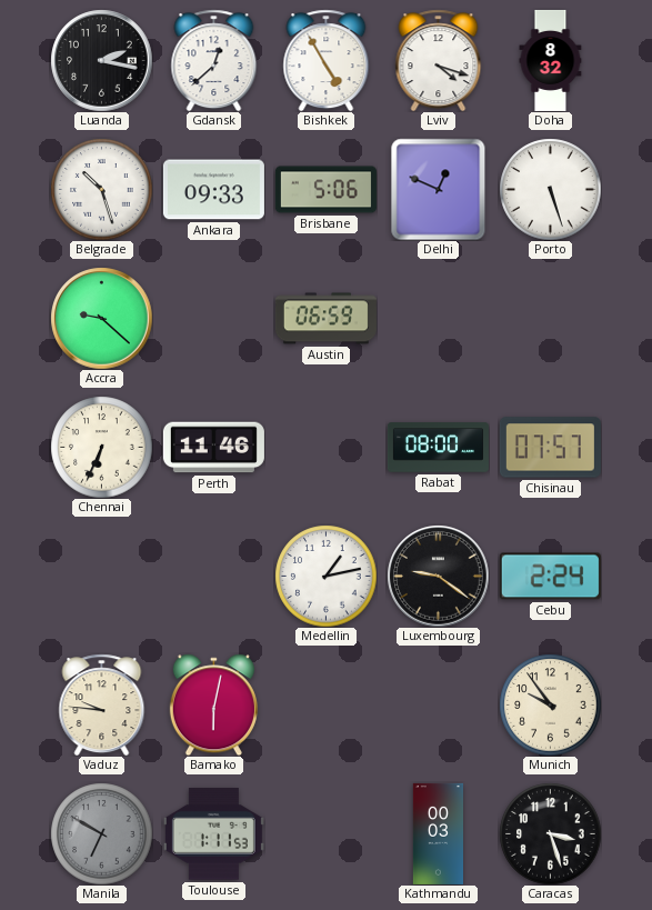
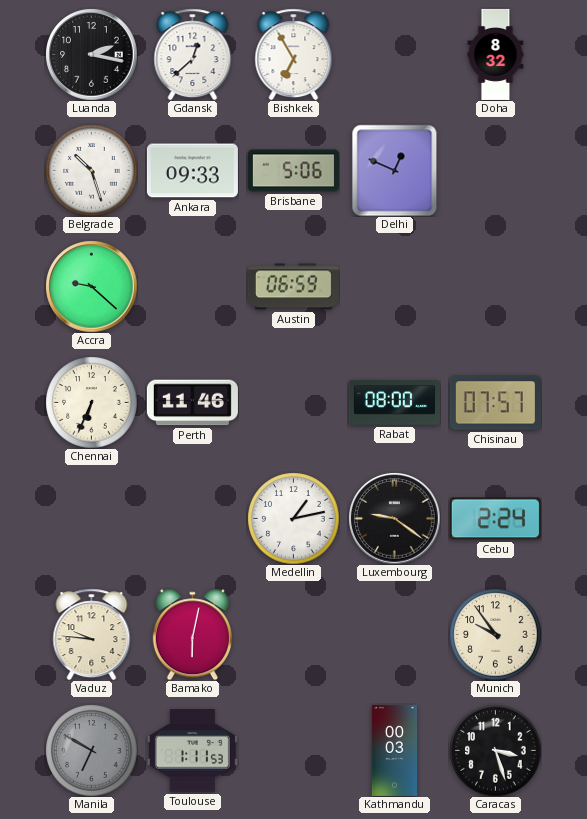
Bishkek: 4:55 -> 6:55 (294, 54)
Lviv: 4:18 -> none (439, 60)
Porto: 5:27 -> none (550, 189)
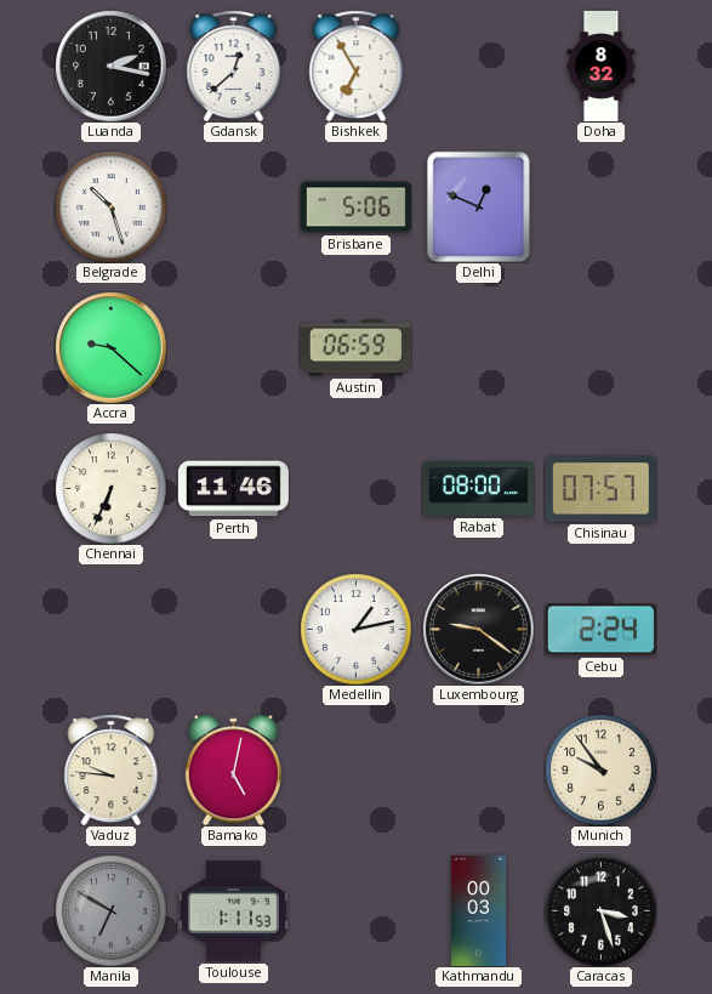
Ankara: 09:33 -> none (192, 171)
Bamako: 6:02 -> 5:02 (233, 769)
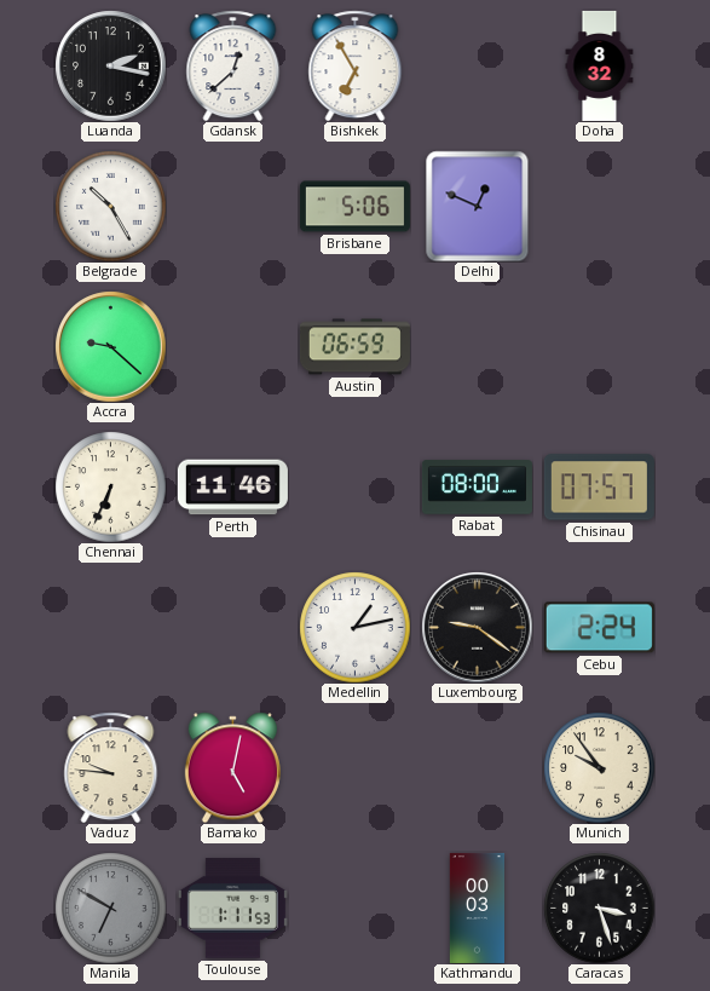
Belgrade: 10:27 -> 10:25 (110, 206)
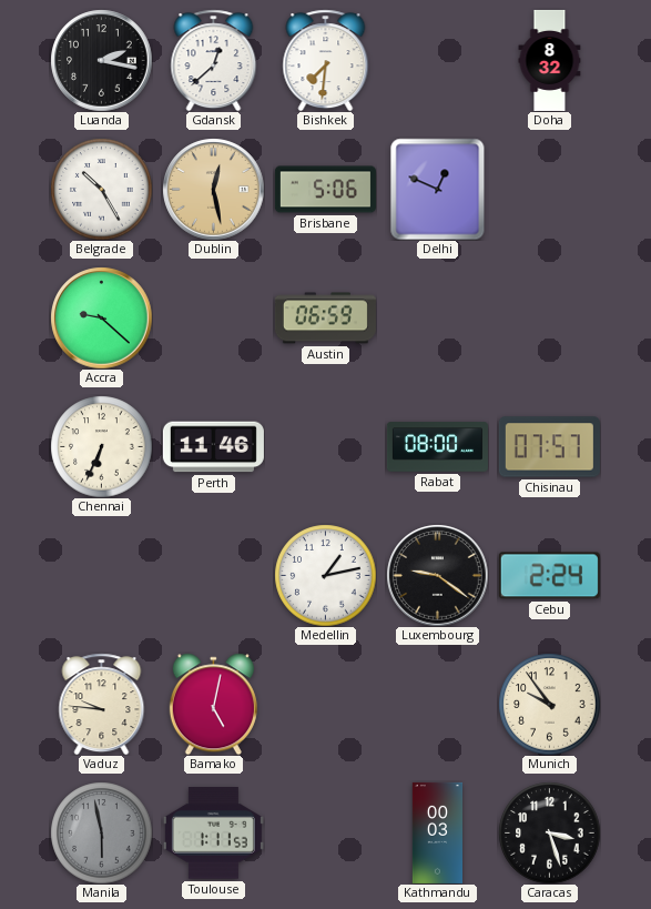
Bishkek: 6:55 -> 7:31 (326, 60)
Dublin: none -> 12:28 (213, 189)
Manila: 6:50 -> 5:58 (101, 832)
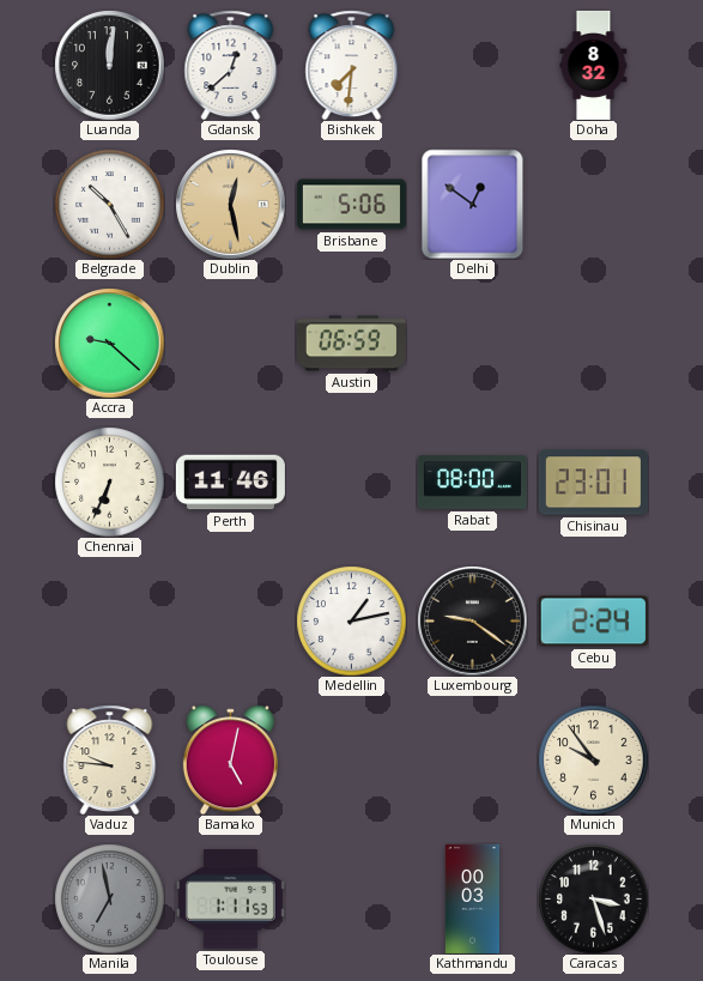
Luanda: 2:17 -> 12:01 (109, 65)
Delhi: 12:49 -> 12:51 (473, 204)
Chisinau: 07:57 -> 23:01 (593, 483)
Manila: 5:58 -> 6:58 (109, 898)
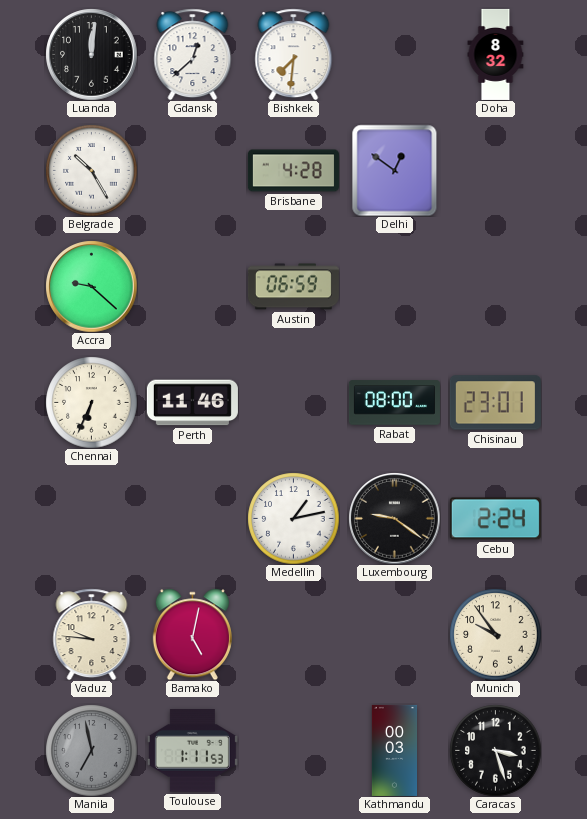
Dublin: 12:28 -> none (230, 204)
Brisbane: 5:06 -> 4:28 (293, 171)
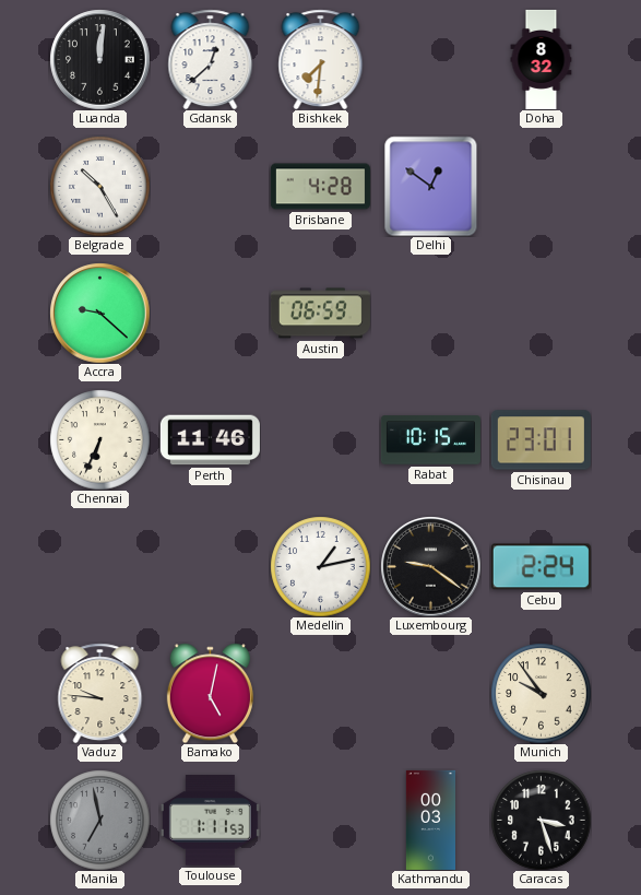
Rabat: 08:00 -> 10:15 (430, 440)
